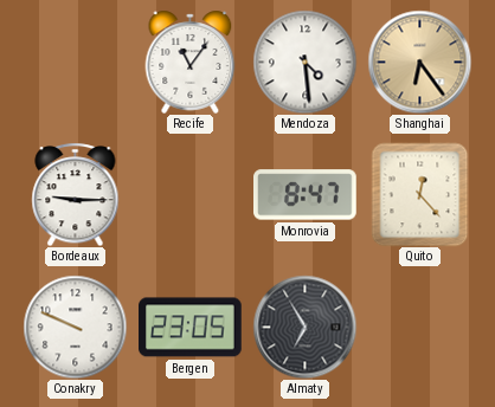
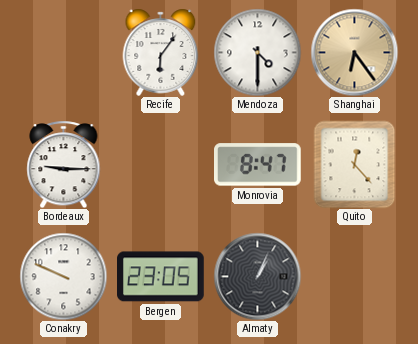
Recife: 11:06 -> 6:06 (161, 52)
Mendoza: 4:29 -> 4:30 (257, 52)
Almaty: 6:55 -> 1:04 (257, 276)
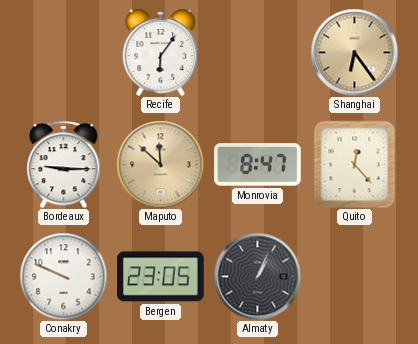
Mendoza: 4:30 -> none (257, 52)
Maputo: none -> 11:52 (160, 164)
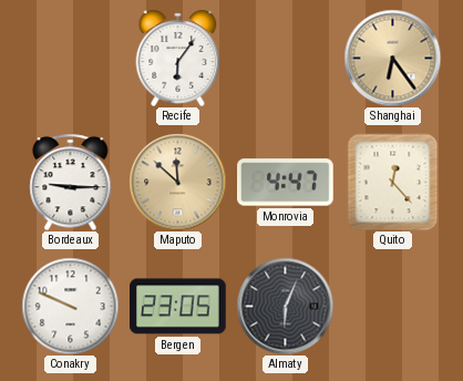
Monrovia: 8:47 -> 4:47 (286, 183)
Almaty: 1:04 -> 6:04 (285, 306)
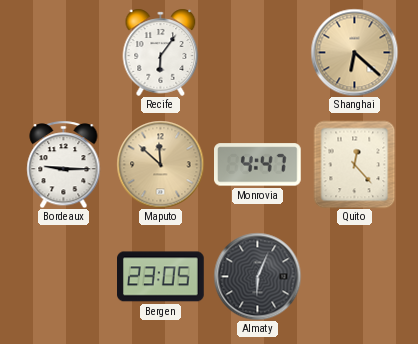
Shanghai: 6:24 -> 6:22 (354, 52)
Conakry: 9:49 -> none (70, 306)
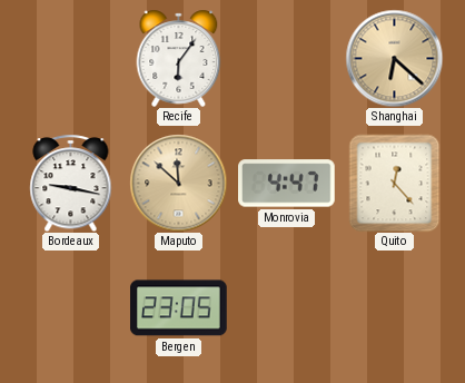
Bordeaux: 9:15 -> 9:17 (71, 183)
Almaty: 6:04 -> none (257, 276)
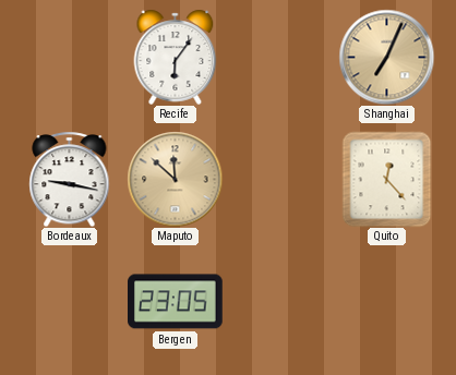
Shanghai: 6:22 -> 7:04 (386, 57)
Monrovia: 4:47 -> none (287, 184)
